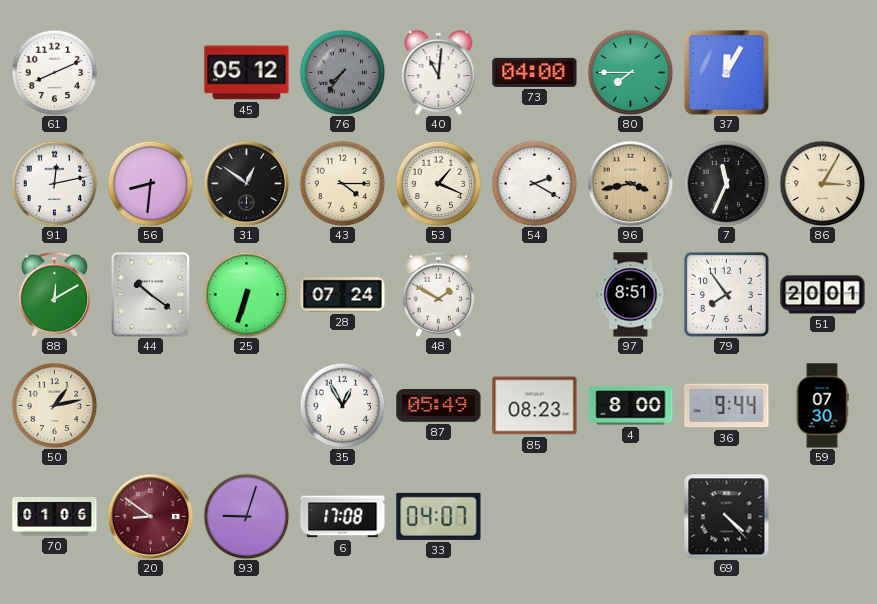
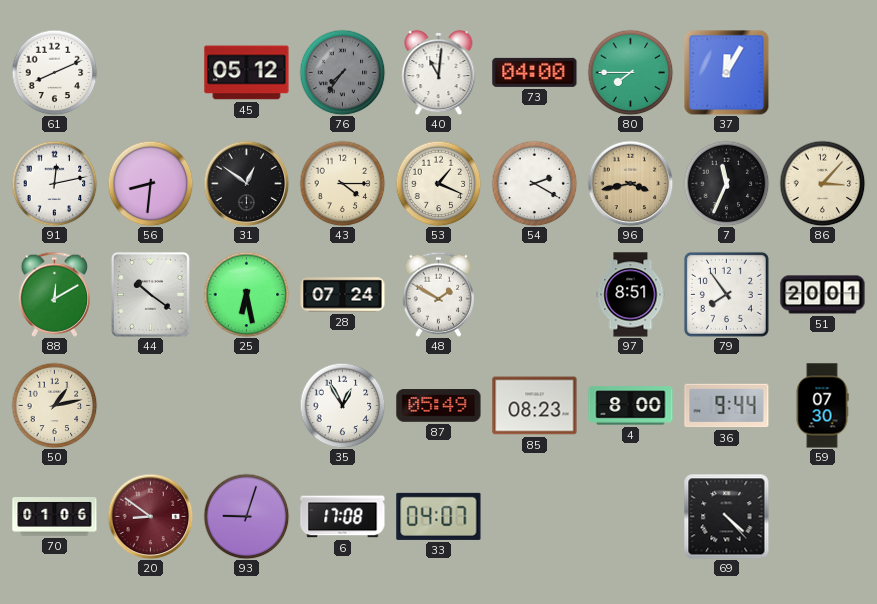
86: 3:05 -> 3:07 (822, 183)
25: 6:33 -> 6:28 (246, 294)
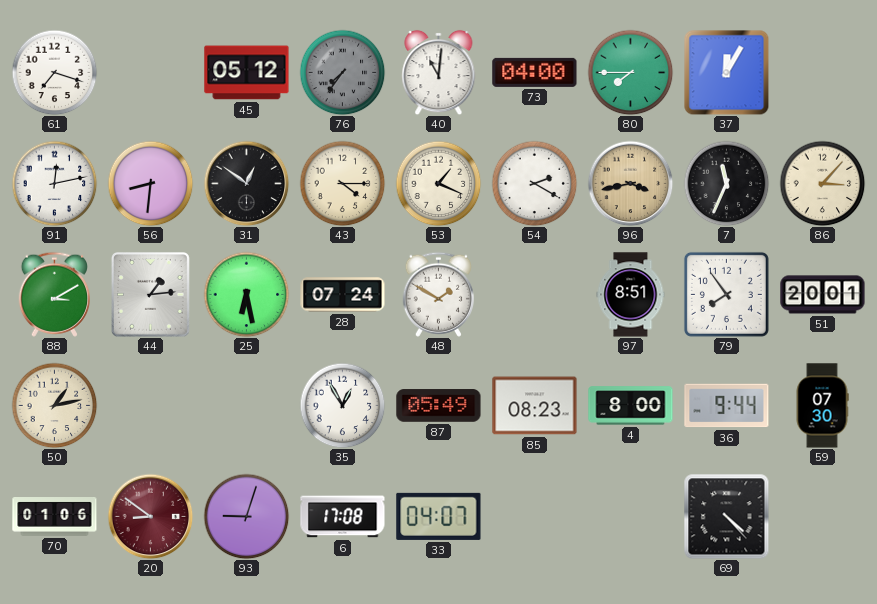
61: 8:11 -> 7:18 (54, 72)
88: 12:10 -> 3:10 (54, 294)
44: 10:21 -> 1:14 (150, 295)
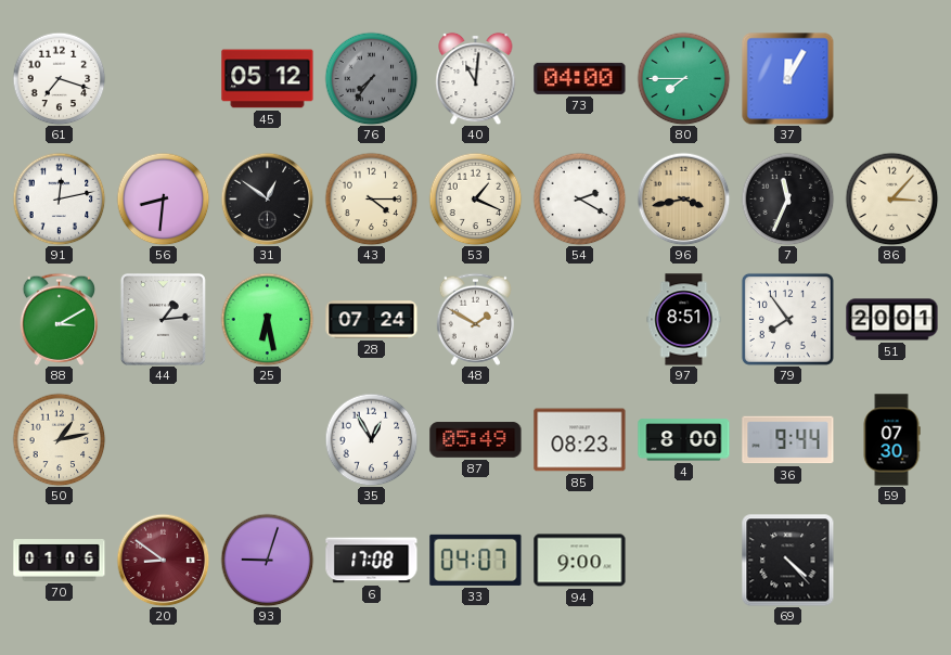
94: none -> 9:00 (580, 561)
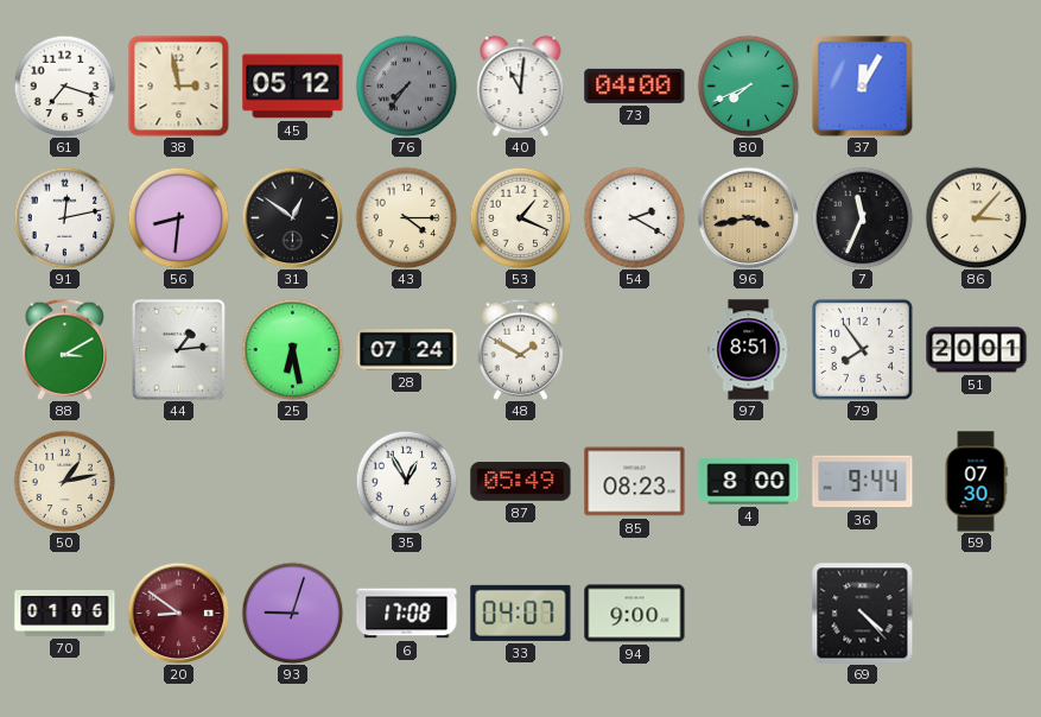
38: none -> 2:58 (178, 85)
80: 7:45 -> 7:41 (748, 85)
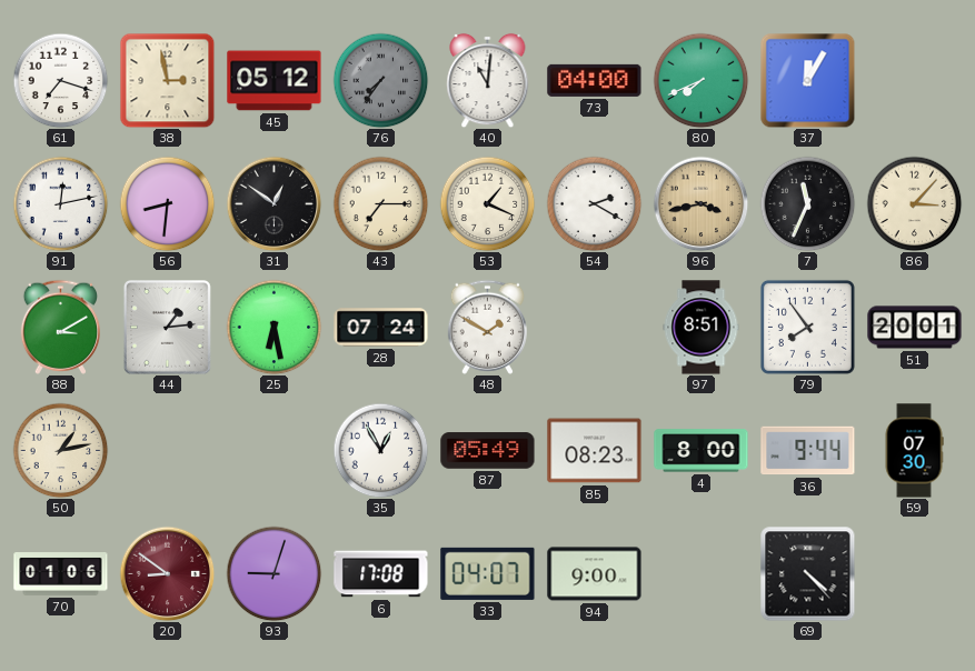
43: 4:15 -> 7:15 (380, 203)
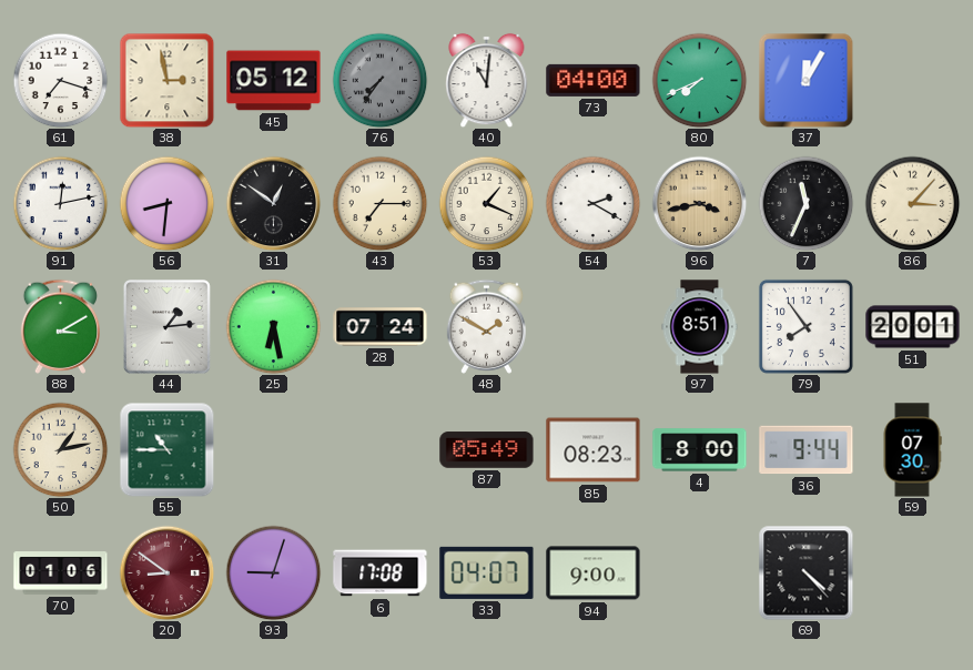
55: none -> 10:45 (166, 449)
35: 12:55 -> none (380, 450)
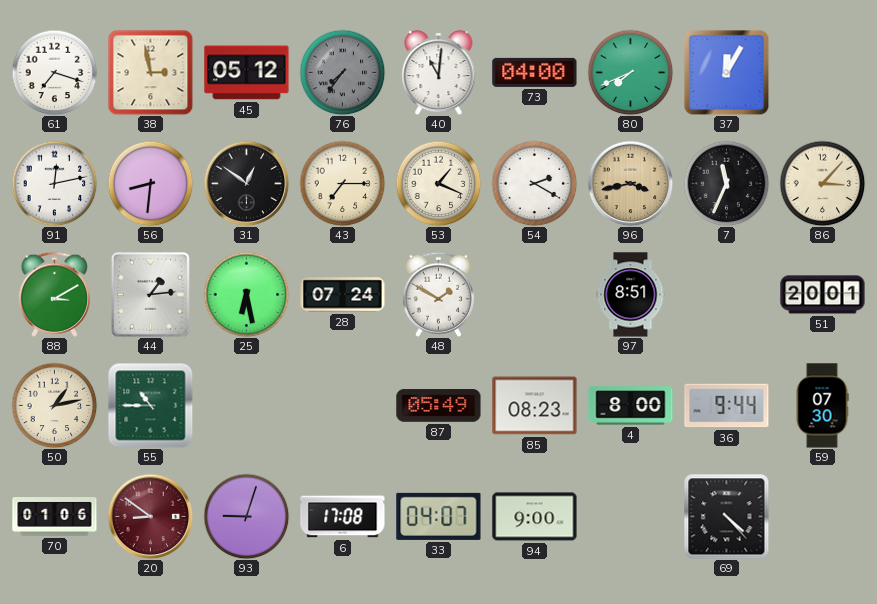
79: 7:54 -> none (805, 326)
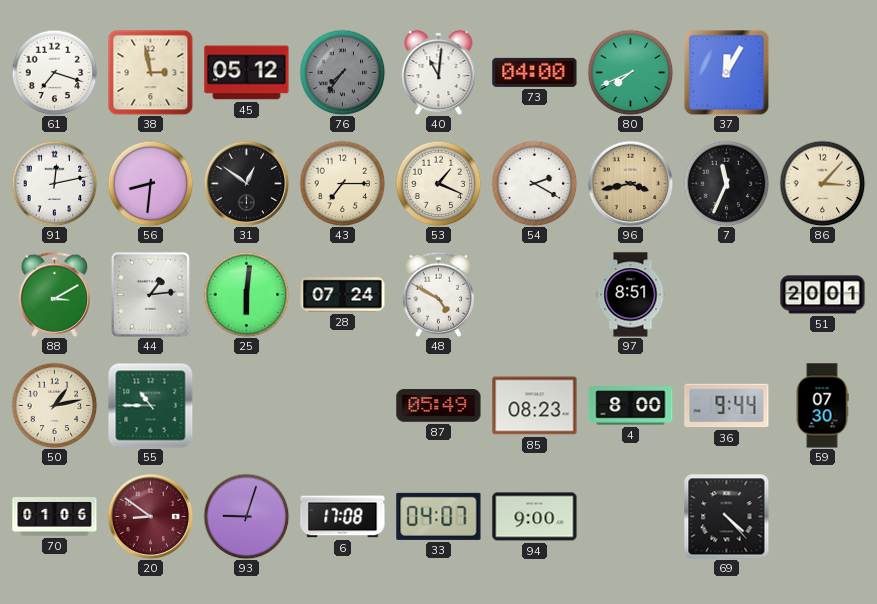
25: 6:28 -> 6:01 (246, 294)
48: 1:50 -> 4:50 (438, 294)
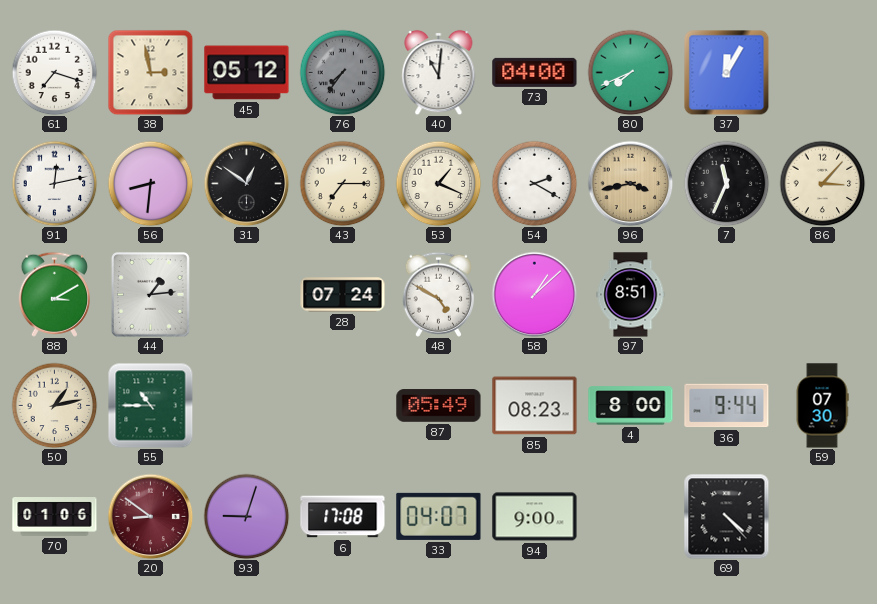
25: 6:01 -> none (246, 294)
58: none -> 1:08 (534, 294)
51: 20:01 -> none (823, 295)
